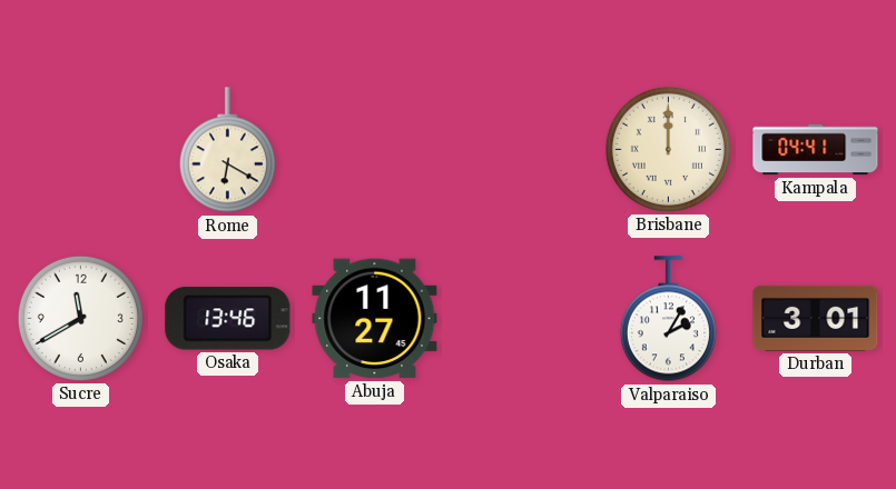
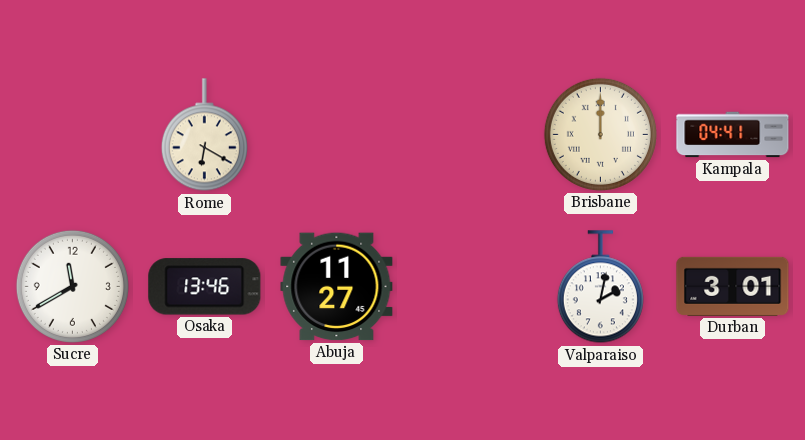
Valparaiso: 2:05 -> 2:02 (600, 287)
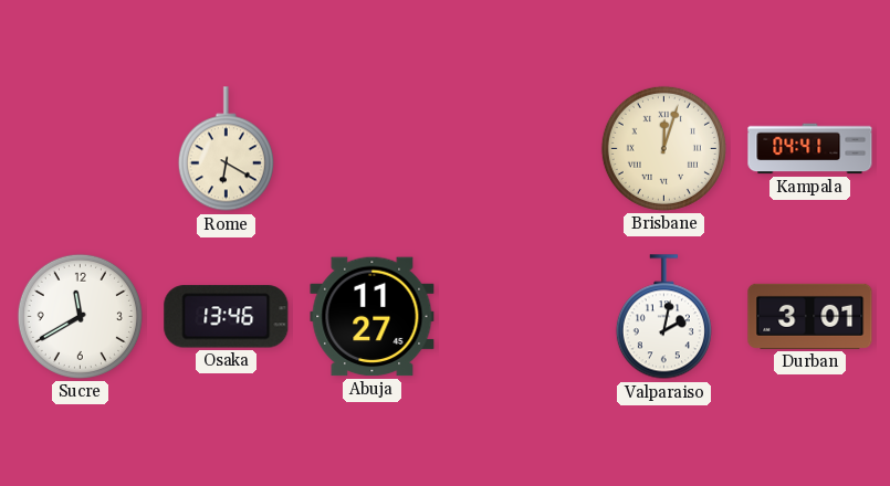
Brisbane: 12:00 -> 12:03 (663, 148)
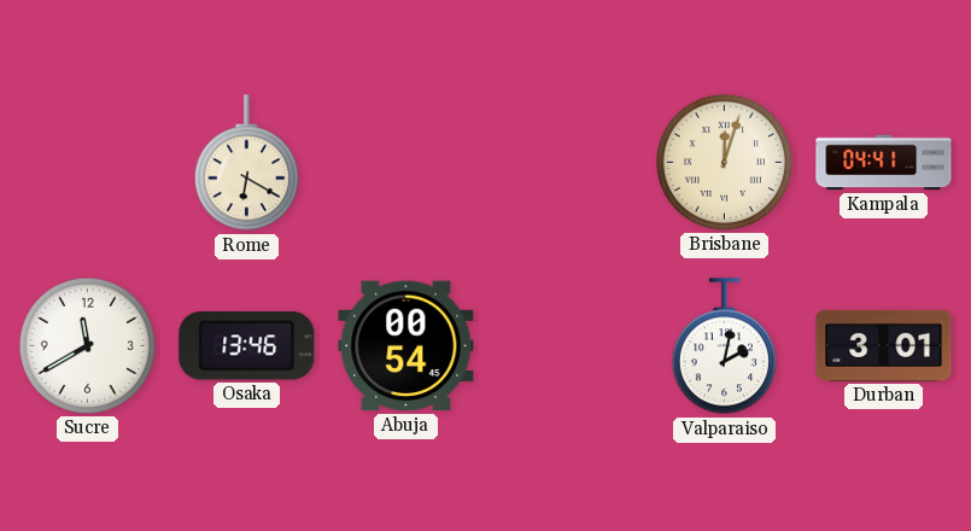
Abuja: 11:27 -> 00:54 (406, 346)
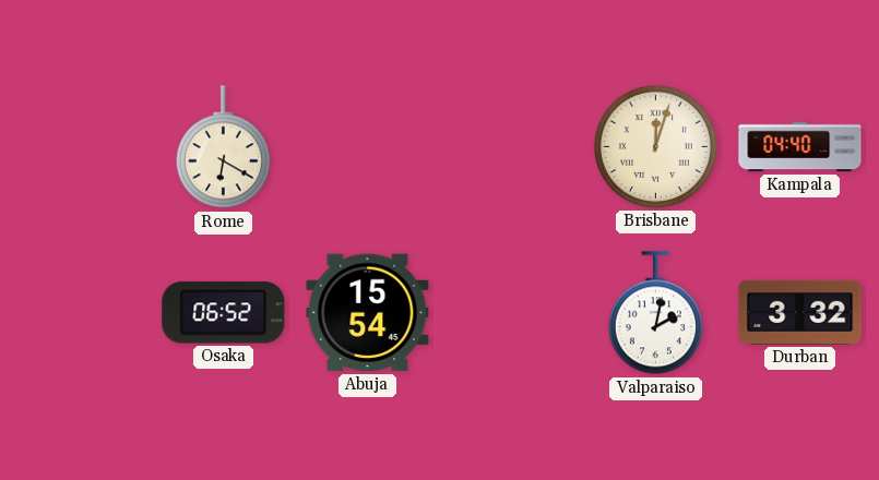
Kampala: 04:41 -> 04:40 (800, 147)
Sucre: 11:40 -> none (87, 345)
Osaka: 13:46 -> 06:52 (224, 313)
Abuja: 00:54 -> 15:54 (368, 313)
Durban: 3:01 -> 3:32 (800, 312)
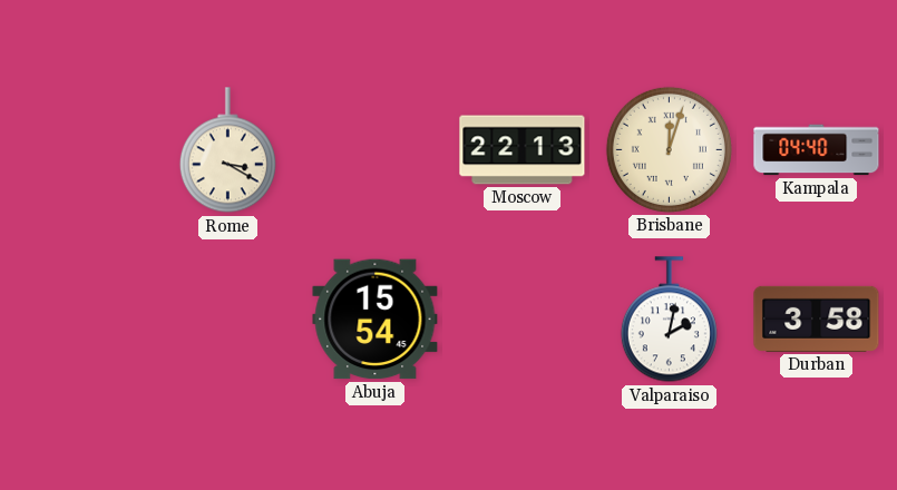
Rome: 6:20 -> 3:20 (227, 150)
Moscow: none -> 22:13 (523, 150)
Osaka: 06:52 -> none (224, 313)
Durban: 3:32 -> 3:58 (817, 318)
